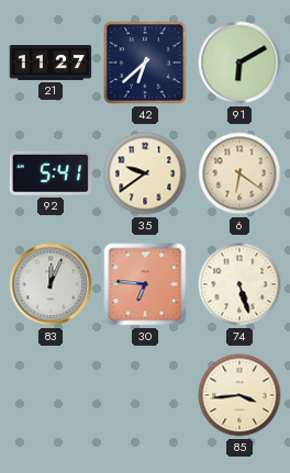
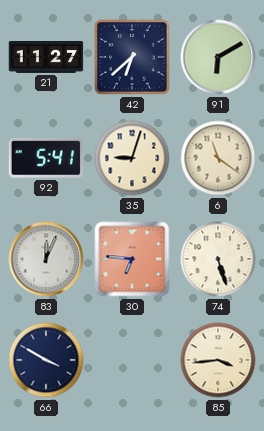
35: 9:39 -> 9:03 (132, 158)
6: 6:21 -> 11:21 (218, 158)
66: none -> 3:50 (46, 360)
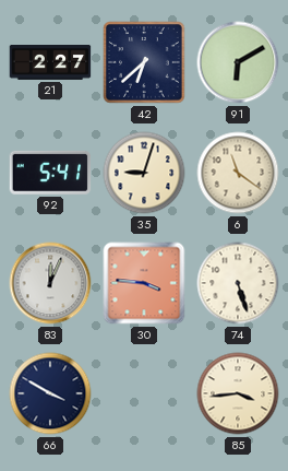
21: 11:27 -> 2:27 (50, 63)
30: 6:46 -> 3:46 (144, 283)
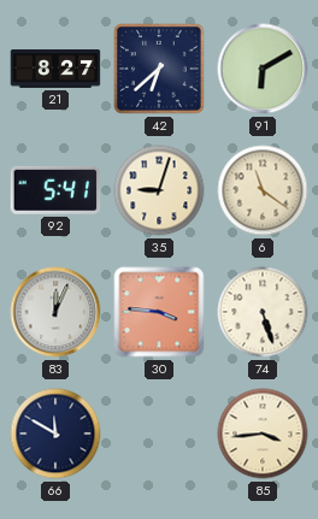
21: 2:27 -> 8:27 (55, 70)
66: 3:50 -> 11:50 (55, 434)
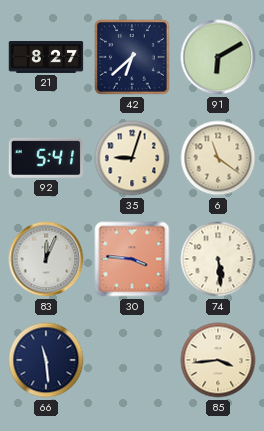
74: 5:27 -> 5:29 (218, 259)
66: 11:50 -> 11:29 (46, 360)
